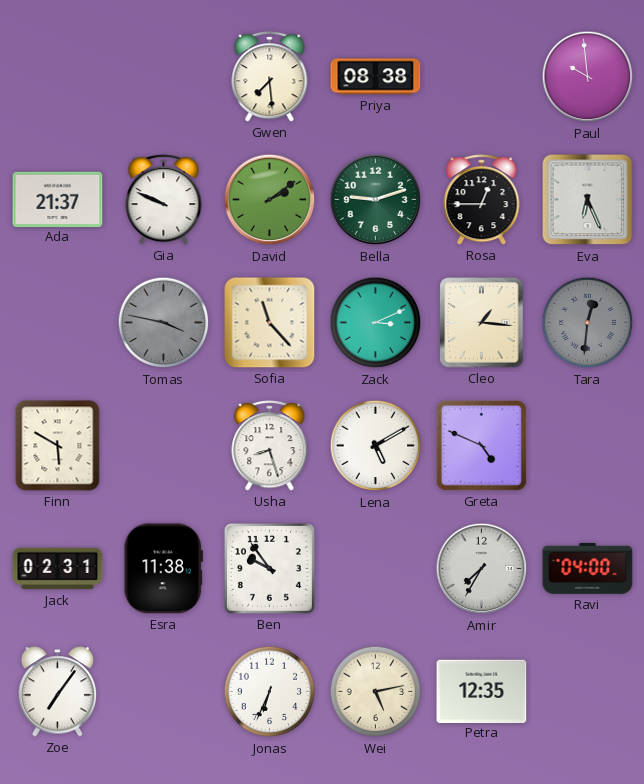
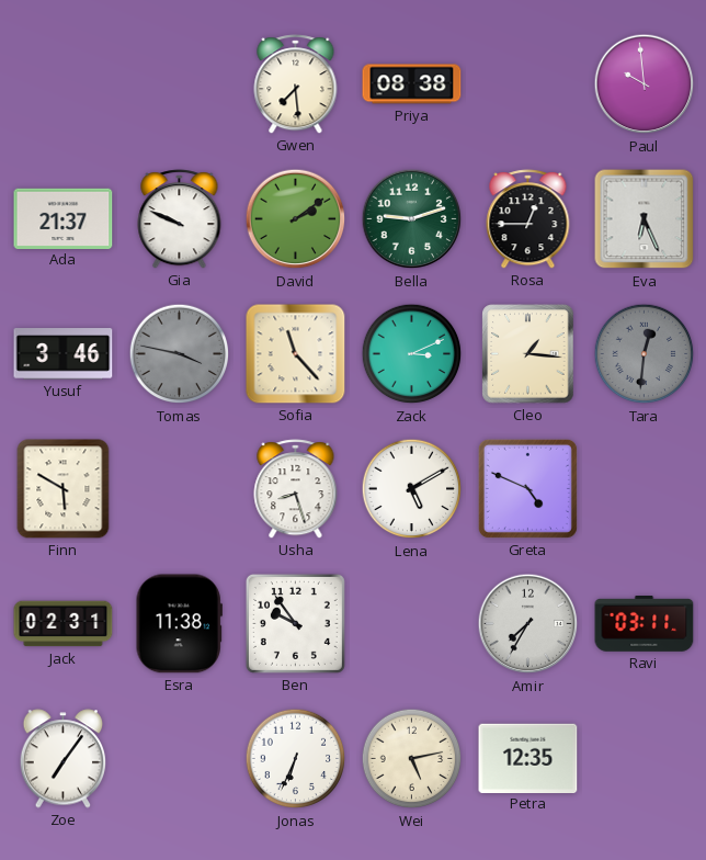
Yusuf: none -> 3:46 (64, 354)
Ravi: 04:00 -> 03:11 (645, 624)
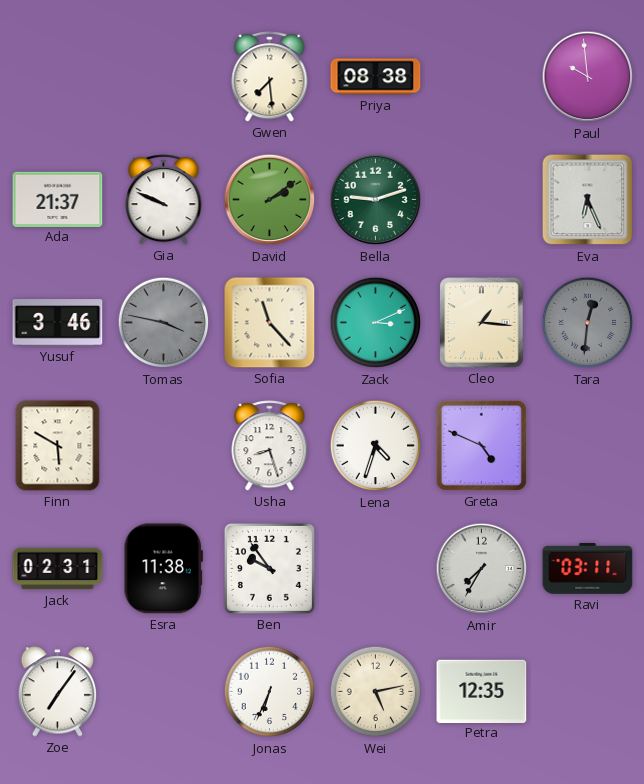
Rosa: 12:45 -> none (528, 219)
Lena: 5:10 -> 4:33 (376, 446)
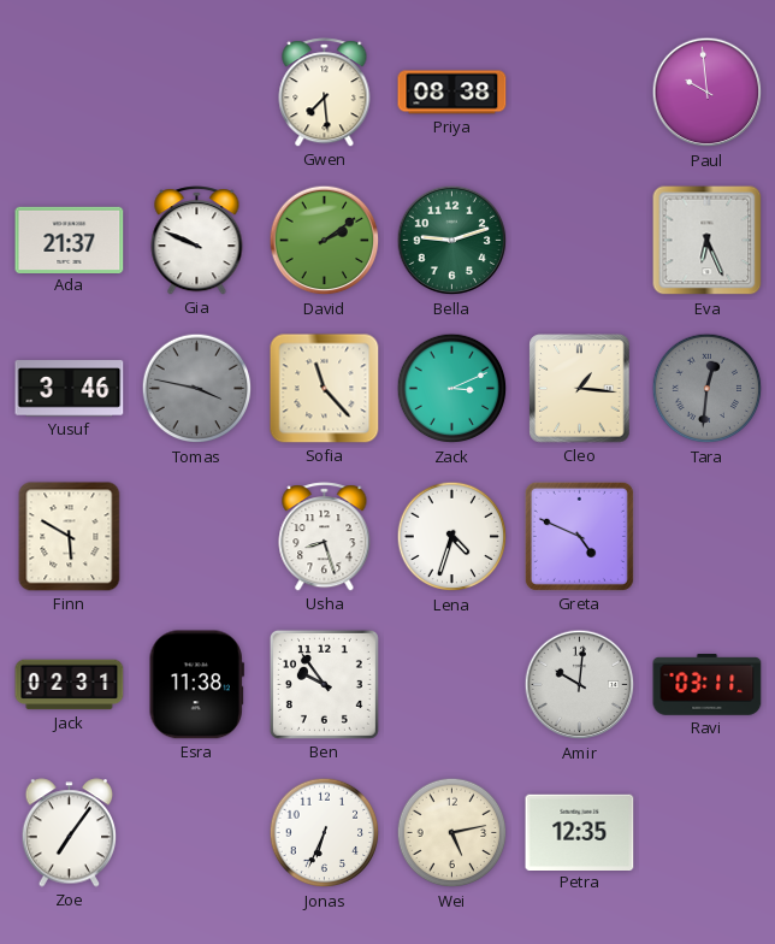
Amir: 7:35 -> 10:01 (580, 685)
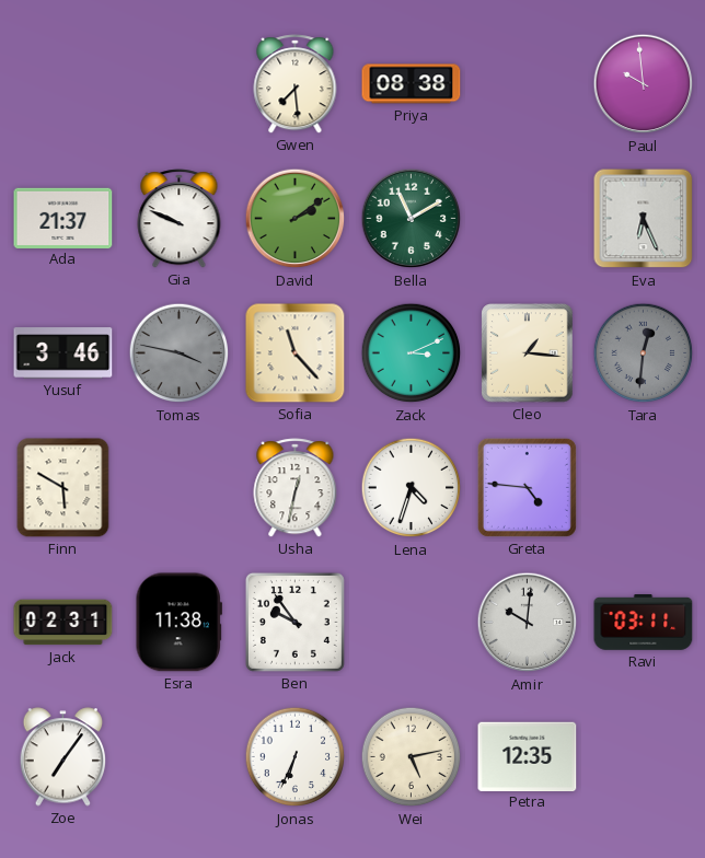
Bella: 9:12 -> 11:10 (412, 219)
Usha: 8:27 -> 12:32 (296, 488)
Greta: 4:49 -> 4:46 (527, 487)
